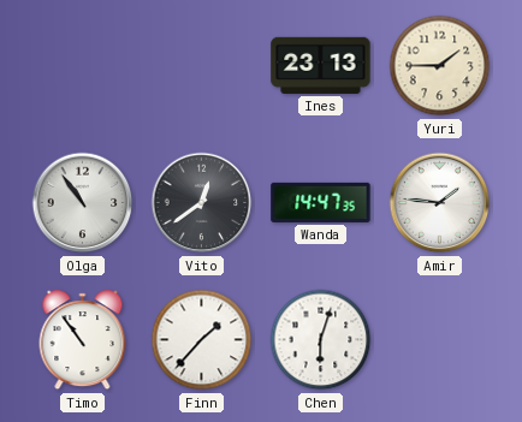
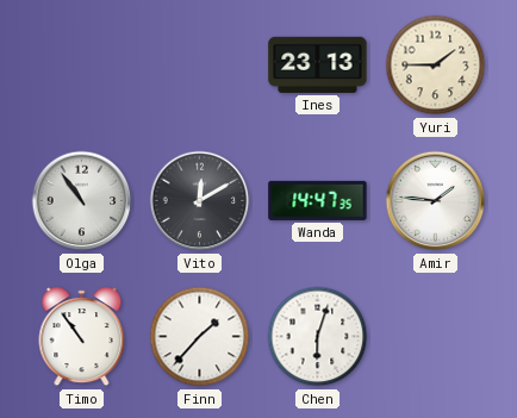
Vito: 12:39 -> 12:10 (200, 201)
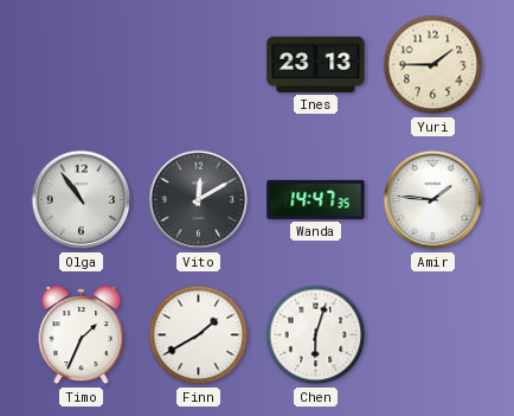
Timo: 10:54 -> 1:34 (82, 335)
Finn: 1:37 -> 1:40 (199, 335)
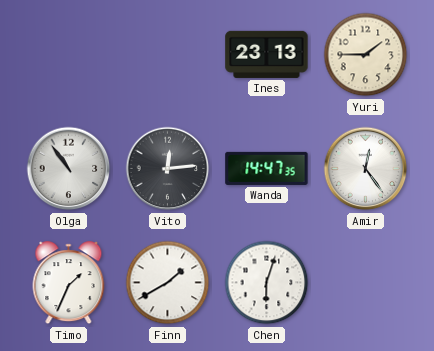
Vito: 12:10 -> 12:14 (168, 169)
Amir: 1:46 -> 12:24 (366, 169)
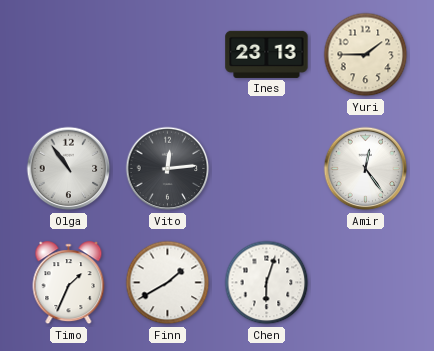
Wanda: 14:47 -> none (267, 168)
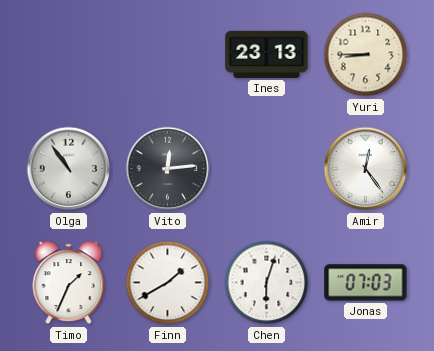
Yuri: 1:45 -> 8:45 (366, 55)
Jonas: none -> 07:03 (366, 283)
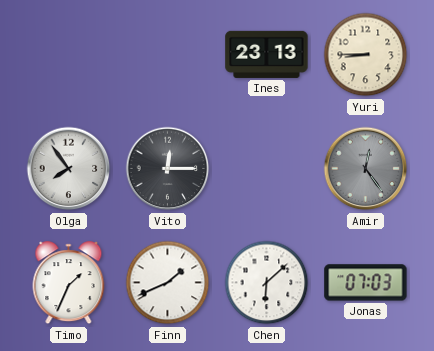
Olga: 10:54 -> 7:54 (69, 169)
Vito: 12:14 -> 12:15 (168, 169)
Amir dial: white -> grey (366, 169)
Finn: 1:40 -> 1:41 (168, 283)
Chen: 6:03 -> 6:08 (267, 283)
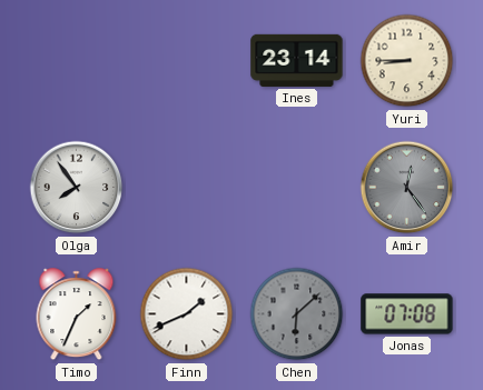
Ines: 23:13 -> 23:14 (297, 60)
Vito: 12:15 -> none (168, 169)
Chen dial: white -> grey (297, 314)
Jonas: 07:03 -> 07:08 (407, 314)
